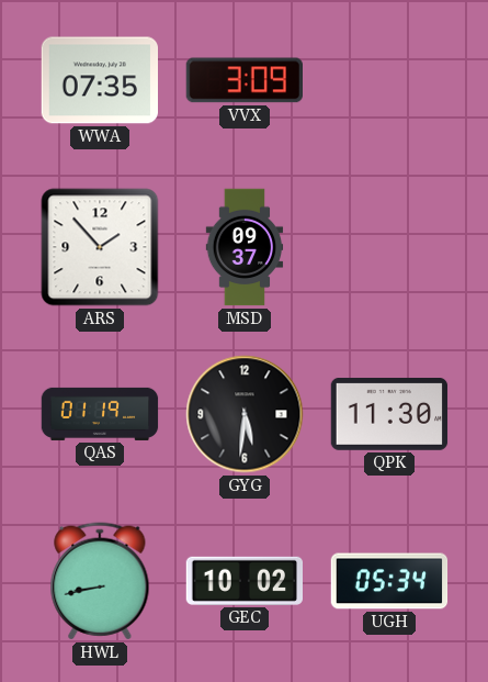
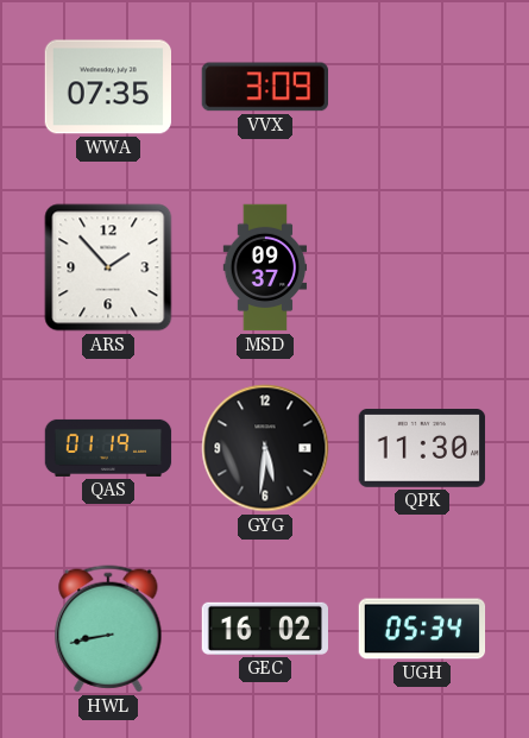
GEC: 10:02 -> 16:02 (265, 629)
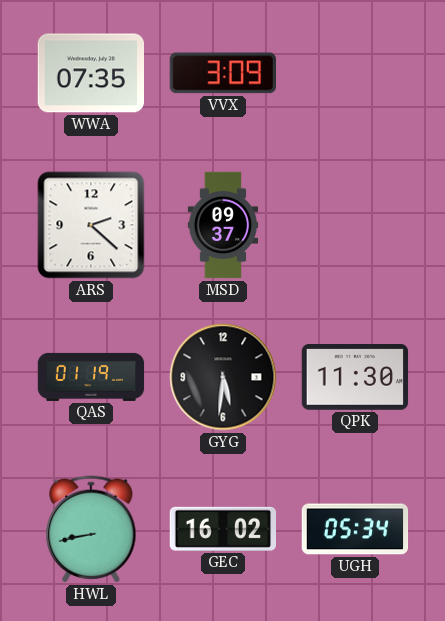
ARS: 1:53 -> 2:22 (91, 225)
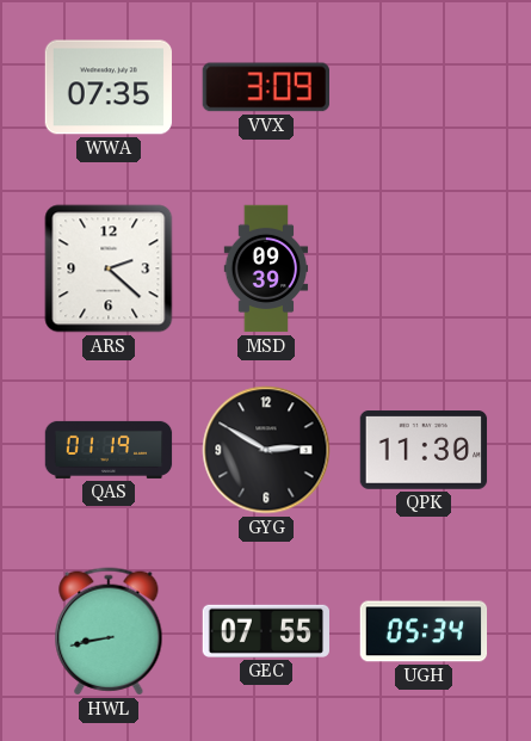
MSD: 09:37 -> 09:39 (266, 268)
GYG: 5:31 -> 2:50 (266, 450)
GEC: 16:02 -> 07:55 (266, 631)
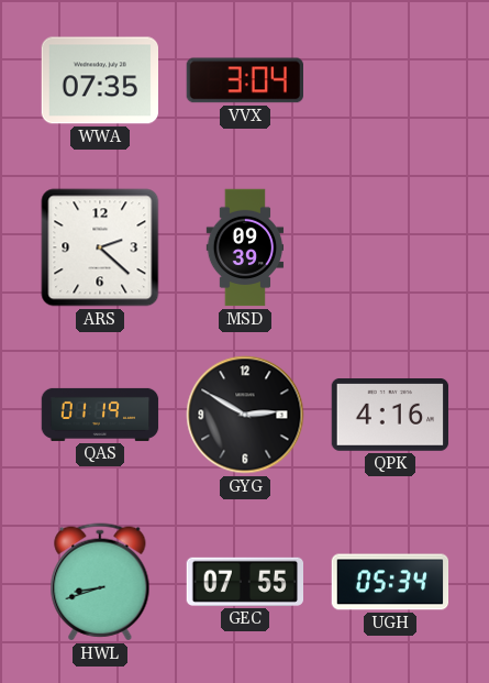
VVX: 3:09 -> 3:04 (244, 80)
QPK: 11:30 -> 4:16 (390, 416)
HWL: 8:43 -> 8:42 (100, 582)
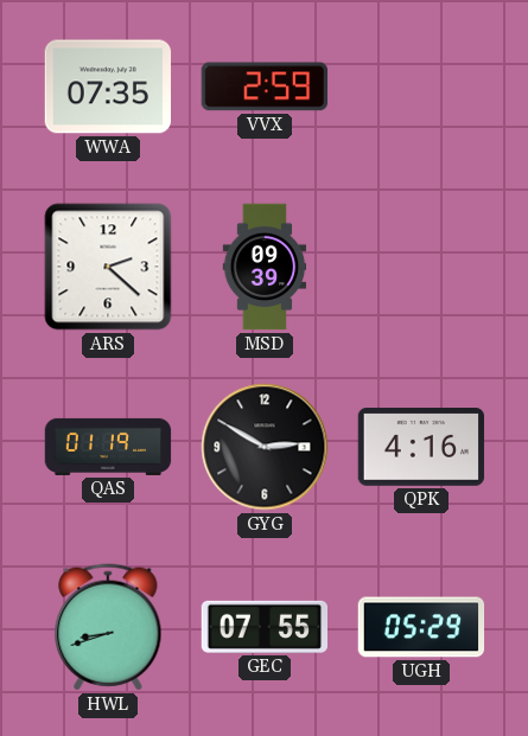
VVX: 3:04 -> 2:59 (263, 87)
UGH: 05:34 -> 05:29 (421, 627)
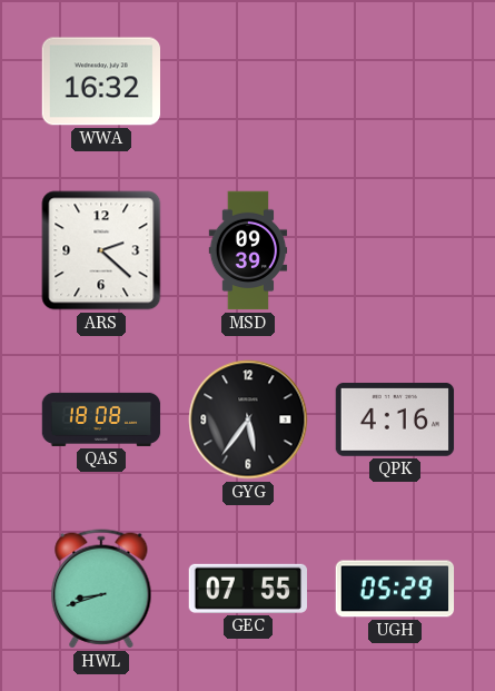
WWA: 07:35 -> 16:32 (100, 81)
VVX: 2:59 -> none (263, 87)
QAS: 01:19 -> 18:08 (101, 419)
GYG: 2:50 -> 5:36 (248, 419)
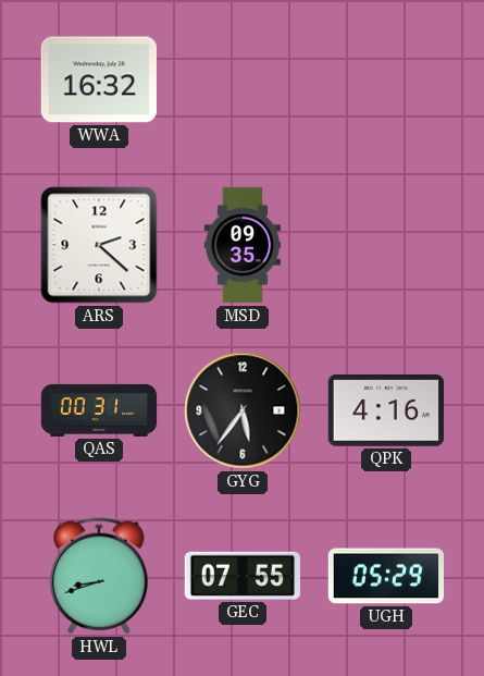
MSD: 09:39 -> 09:35 (243, 245)
QAS: 18:08 -> 00:31 (99, 410)
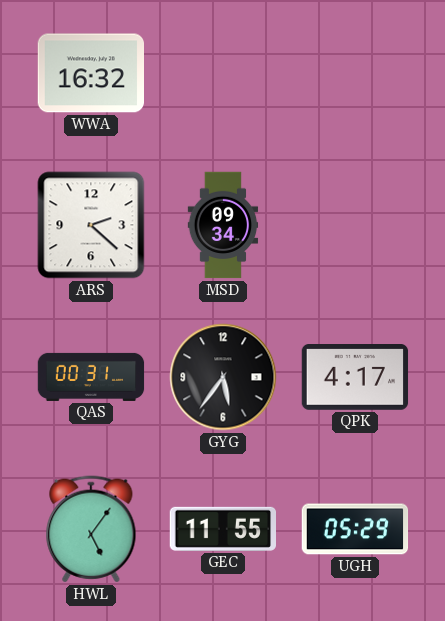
MSD: 09:35 -> 09:34 (223, 225)
QPK: 4:16 -> 4:17 (355, 378)
HWL: 8:42 -> 5:06 (91, 529)
GEC: 07:55 -> 11:55 (223, 529)
